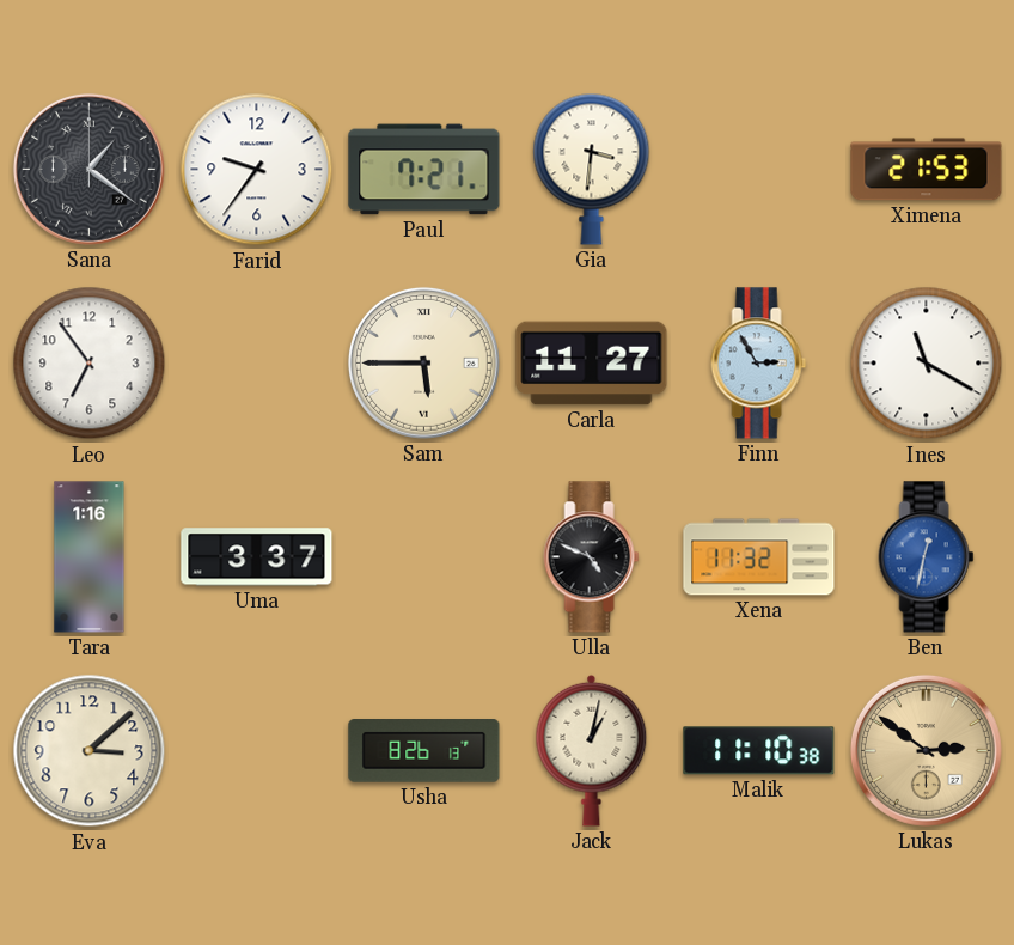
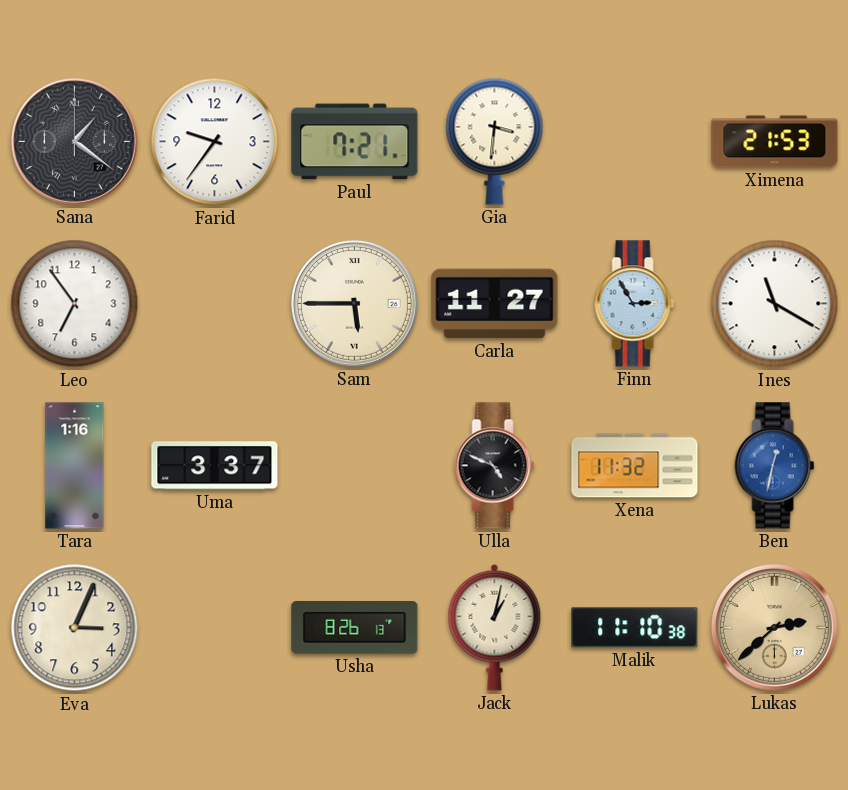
Eva: 3:08 -> 3:04 (75, 628)
Lukas: 2:51 -> 2:38 (774, 627)
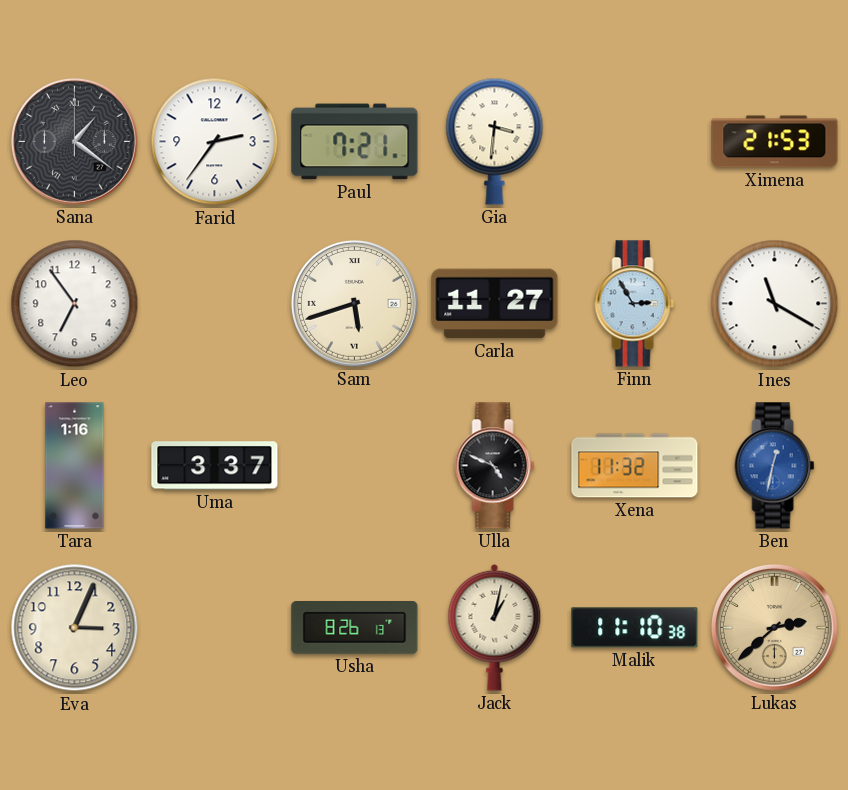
Farid: 9:36 -> 2:36 (215, 142)
Sam: 5:45 -> 5:42 (354, 303)
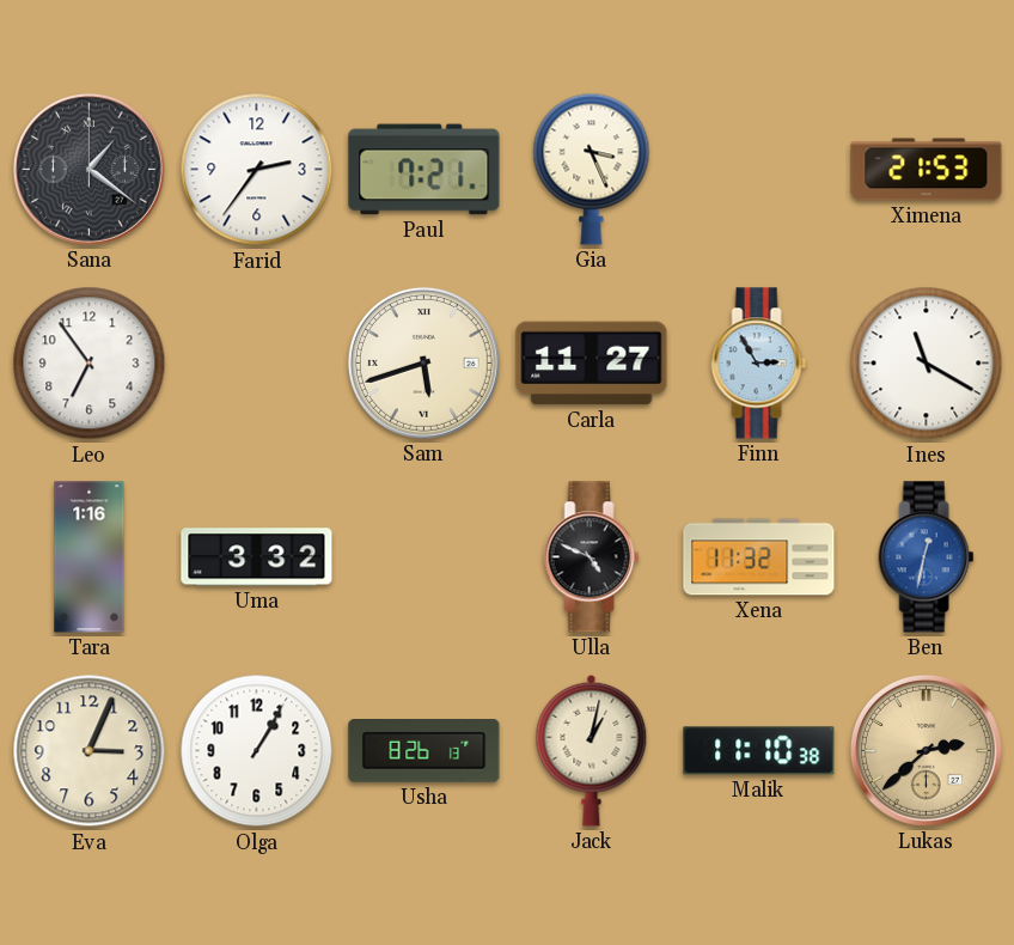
Gia: 3:31 -> 3:26 (592, 169)
Uma: 3:37 -> 3:32 (257, 557)
Olga: none -> 1:05 (257, 751)
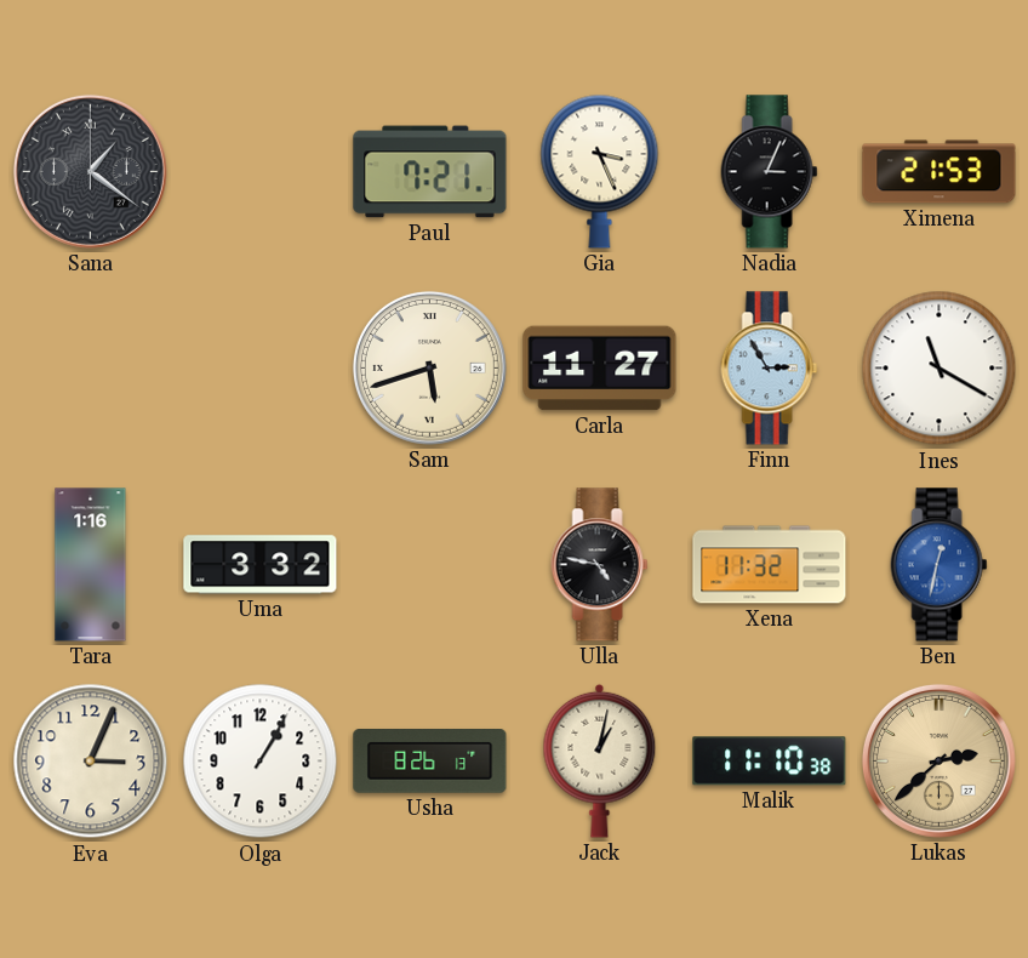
Farid: 2:36 -> none (257, 170)
Nadia: none -> 3:04 (770, 172)
Leo: 6:54 -> none (90, 364)
Ulla: 4:49 -> 4:47 (600, 565)
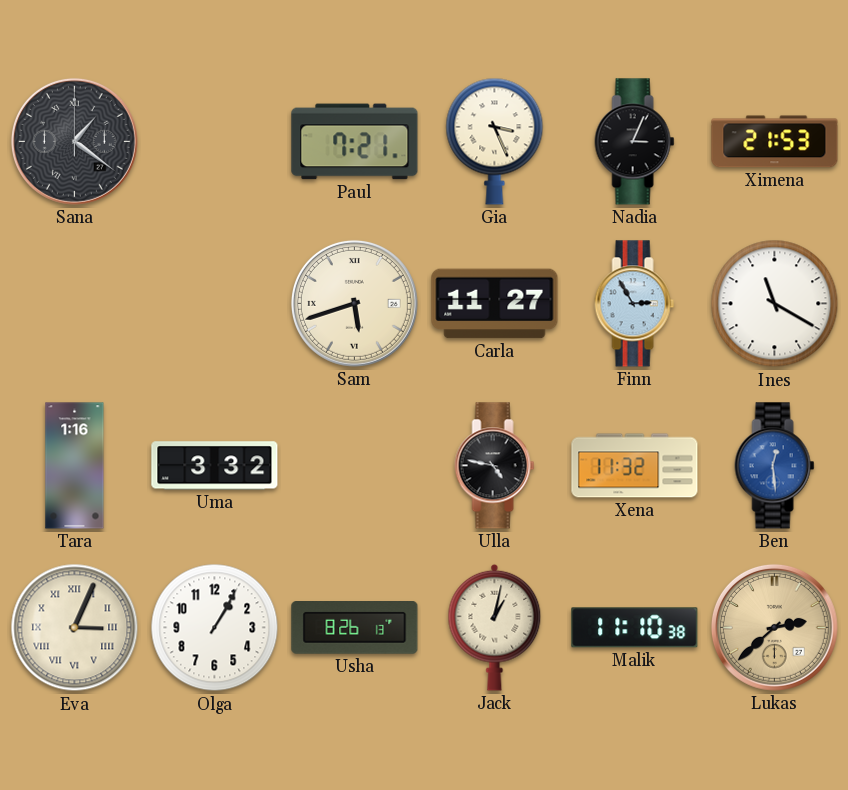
Ben: 12:32 -> 12:29 (775, 466)
Eva numerals: Arabic -> Roman (75, 628)
